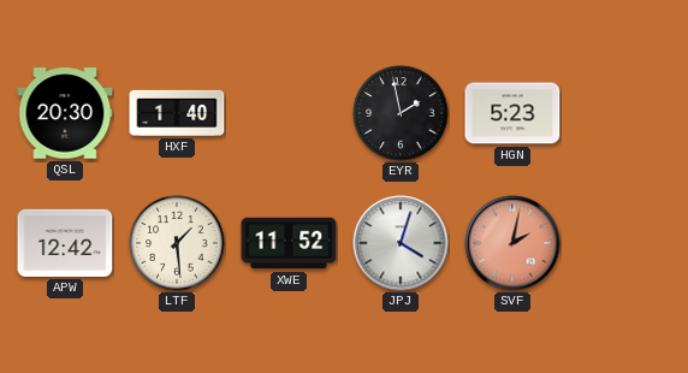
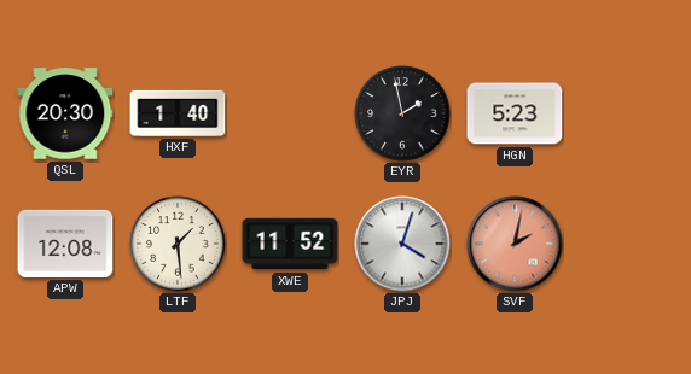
APW: 12:42 -> 12:08 (65, 244)
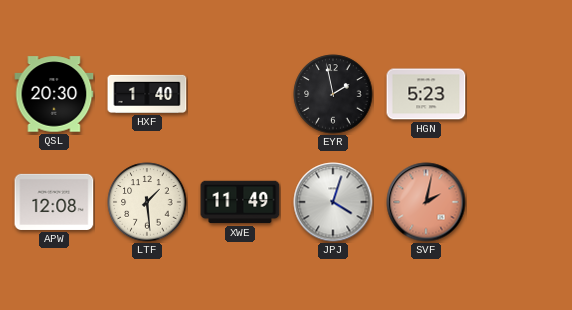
XWE: 11:52 -> 11:49 (240, 202)
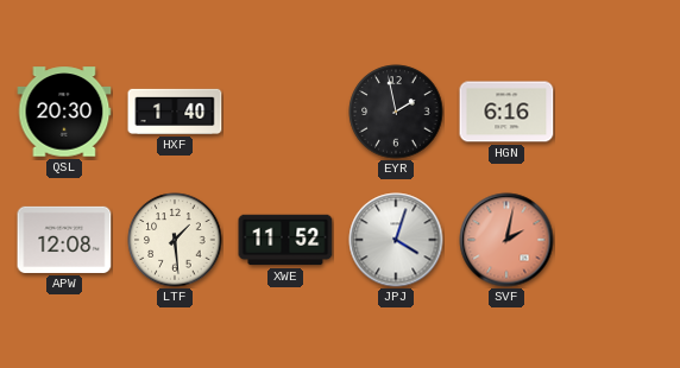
HGN: 5:23 -> 6:16 (506, 112)
XWE: 11:49 -> 11:52 (285, 240)
